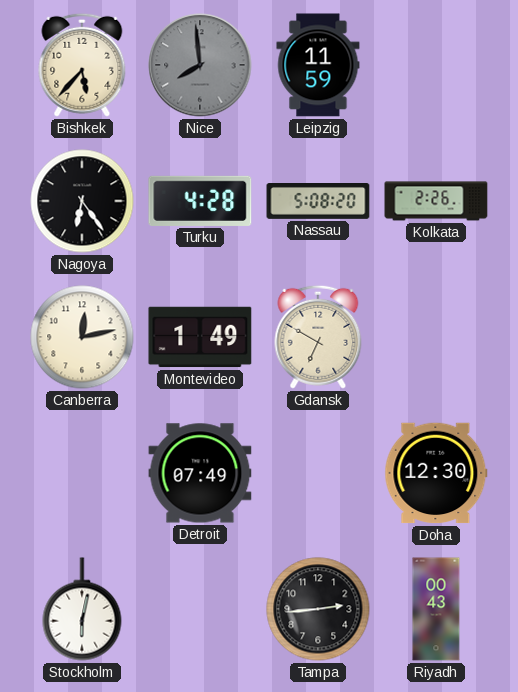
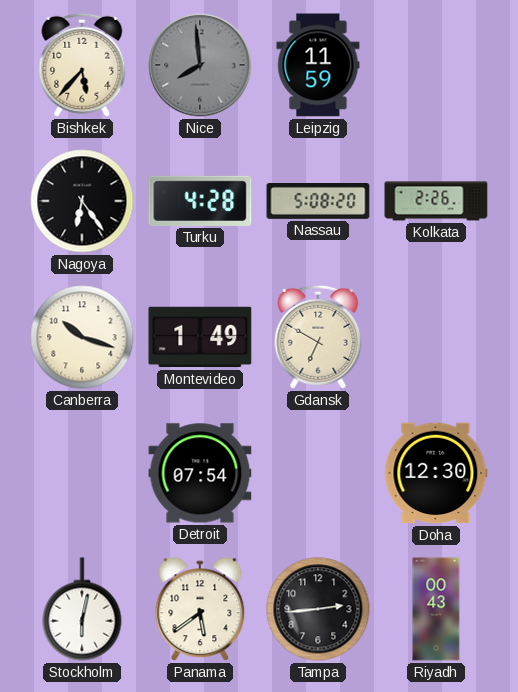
Canberra: 12:13 -> 10:18 (82, 337)
Detroit: 07:49 -> 07:54 (200, 473)
Panama: none -> 5:39 (200, 610)
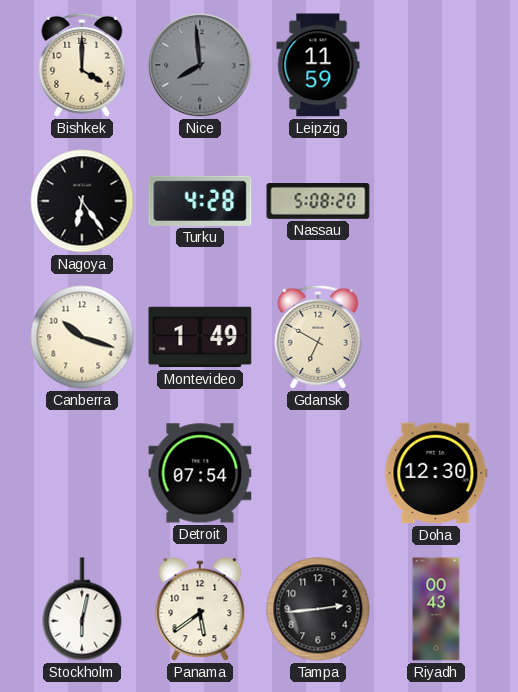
Bishkek: 5:37 -> 4:00 (82, 65)
Kolkata: 2:26 -> none (436, 201)
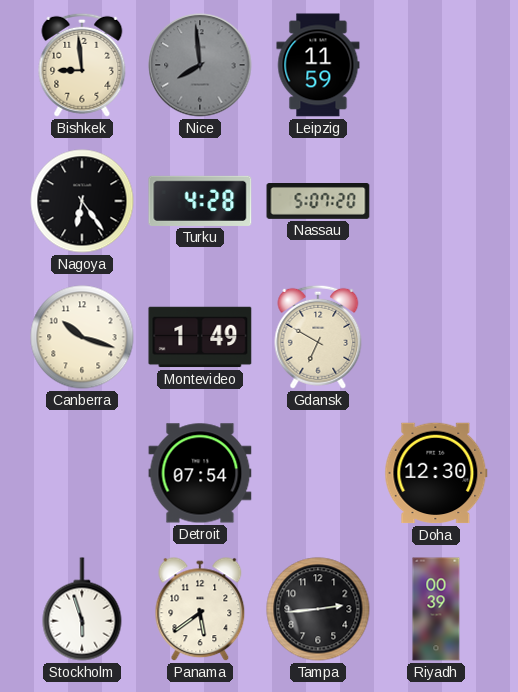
Bishkek: 4:00 -> 8:59 (82, 65)
Nassau: 5:08 -> 5:07 (318, 202)
Stockholm: 6:02 -> 5:57 (82, 609)
Riyadh: 00:43 -> 00:39 (436, 609)
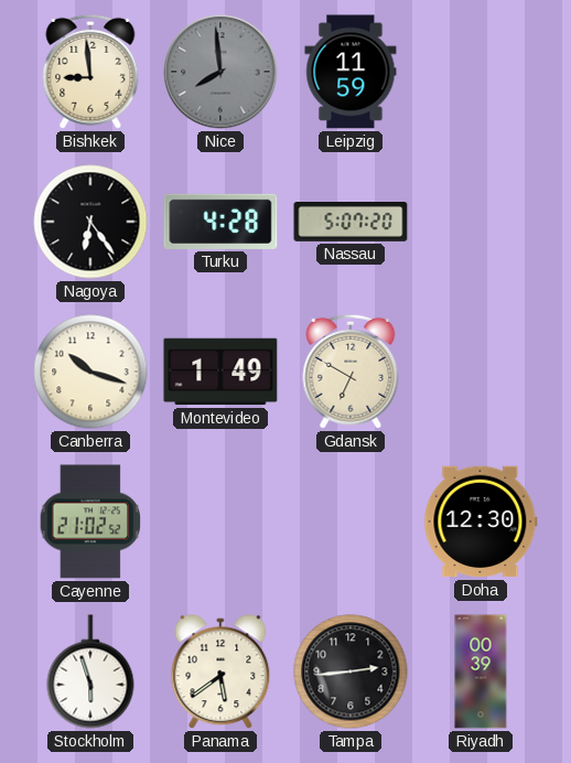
Cayenne: none -> 21:02 (90, 522)
Detroit: 07:54 -> none (200, 473)
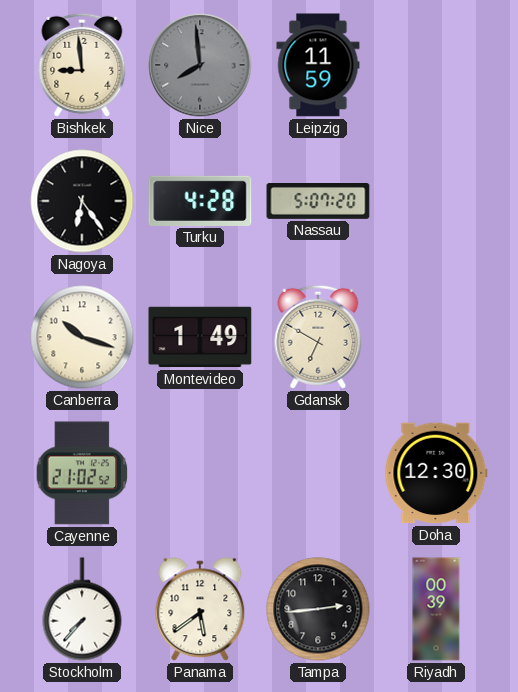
Stockholm: 5:57 -> 7:37 (82, 609)
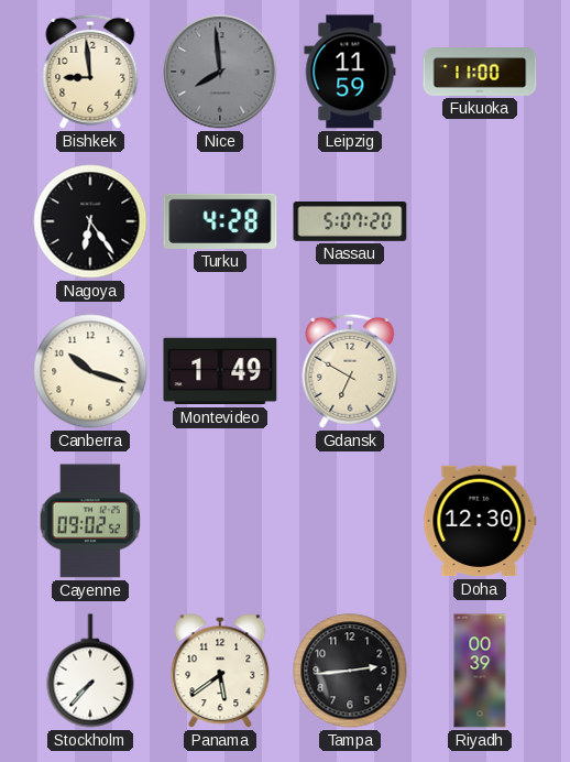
Fukuoka: none -> 11:00 (480, 73)
Cayenne: 21:02 -> 09:02 (90, 521)
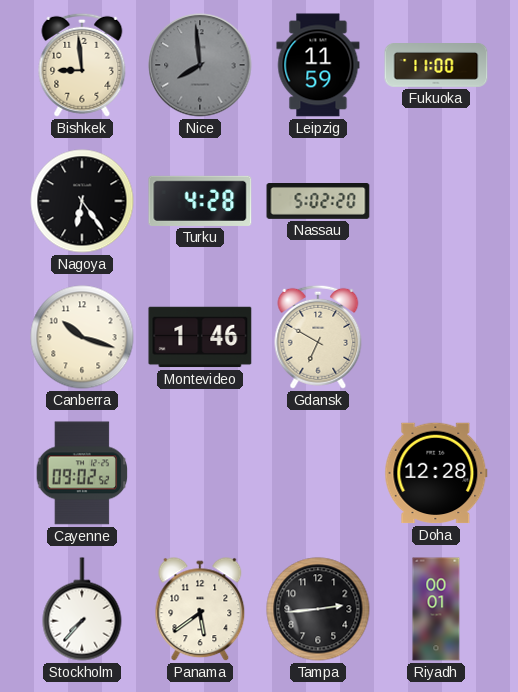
Nassau: 5:07 -> 5:02 (318, 202)
Montevideo: 1:49 -> 1:46 (200, 337)
Doha: 12:30 -> 12:28 (436, 473)
Riyadh: 00:39 -> 00:01 (436, 609)
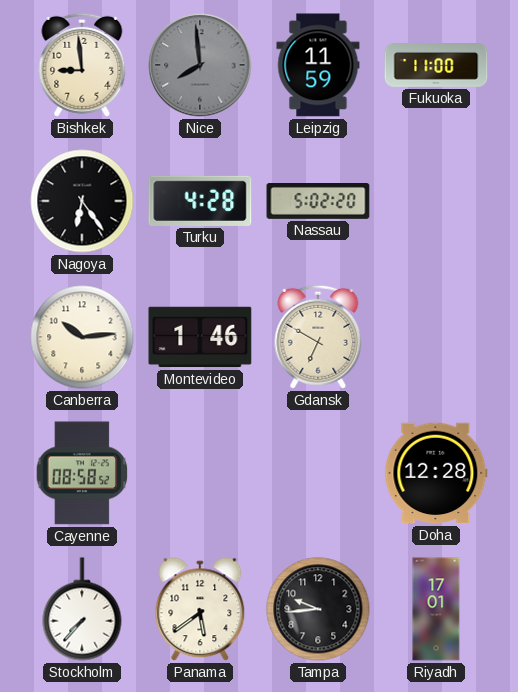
Canberra: 10:18 -> 10:14 (82, 337)
Cayenne: 09:02 -> 08:58 (82, 473)
Tampa: 2:44 -> 9:44 (318, 609)
Riyadh: 00:01 -> 17:01 (436, 609)
